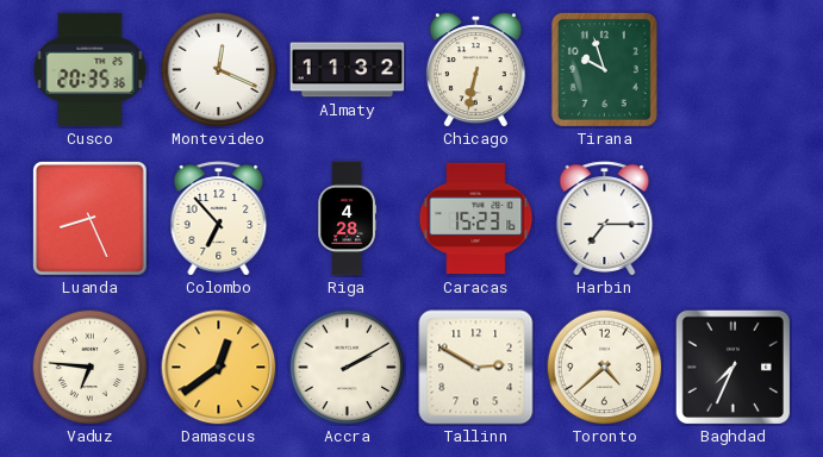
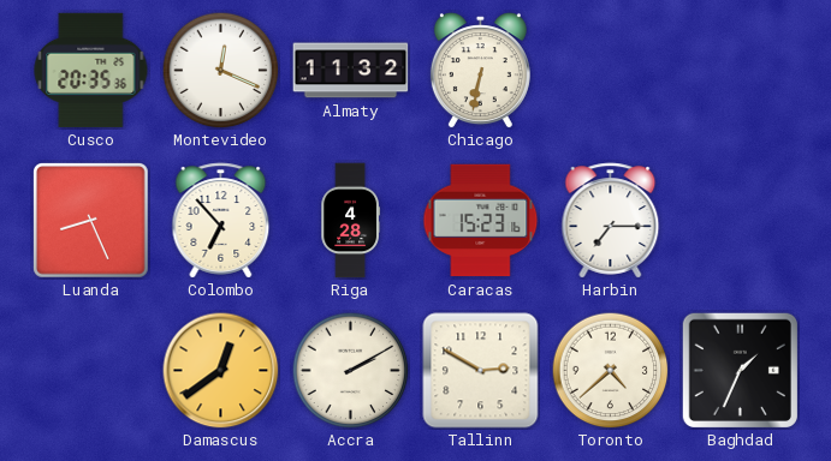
Tirana: 9:57 -> none (604, 69)
Vaduz: 6:46 -> none (89, 367)
Baghdad: 7:34 -> 1:34 (740, 370)
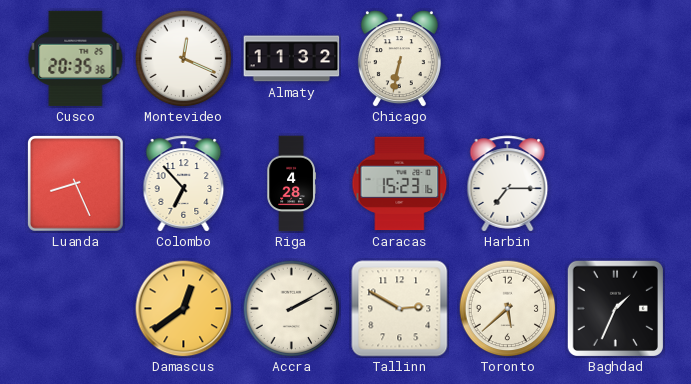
Toronto: 4:38 -> 5:38 (507, 308)
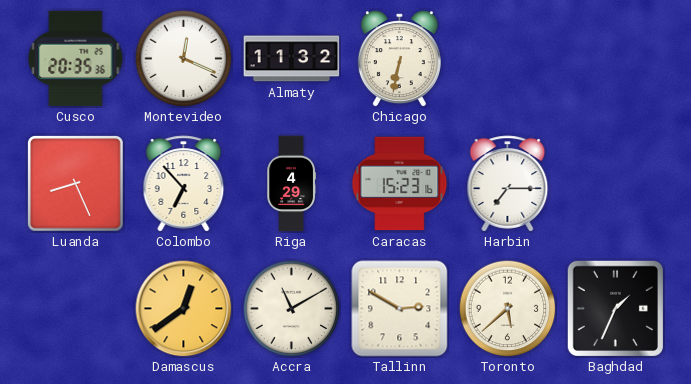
Riga: 4:28 -> 4:29 (291, 184)
Accra: 2:10 -> 11:10 (291, 308)
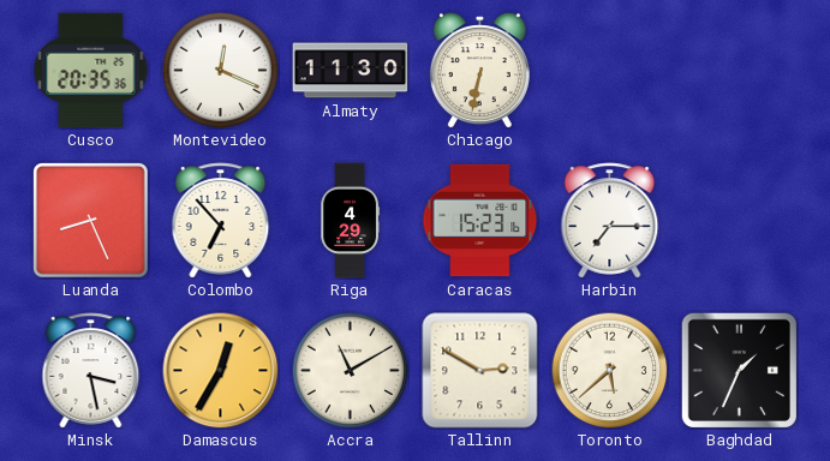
Almaty: 11:32 -> 11:30 (351, 71)
Minsk: none -> 3:28 (91, 371)
Damascus: 12:39 -> 12:35 (221, 371)
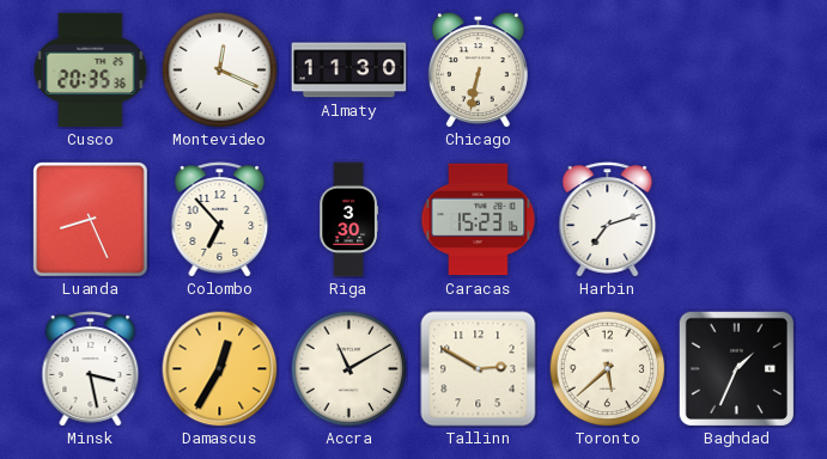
Riga: 4:29 -> 3:30 (348, 220)
Harbin: 7:15 -> 7:12 (608, 220)
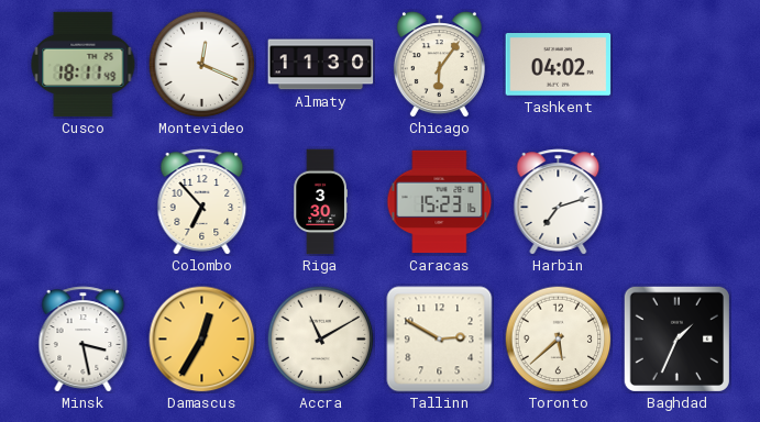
Cusco: 20:35 -> 18:11 (84, 64)
Chicago: 6:32 -> 6:06 (439, 65)
Tashkent: none -> 04:02 (559, 65)
Luanda: 8:26 -> none (91, 220)
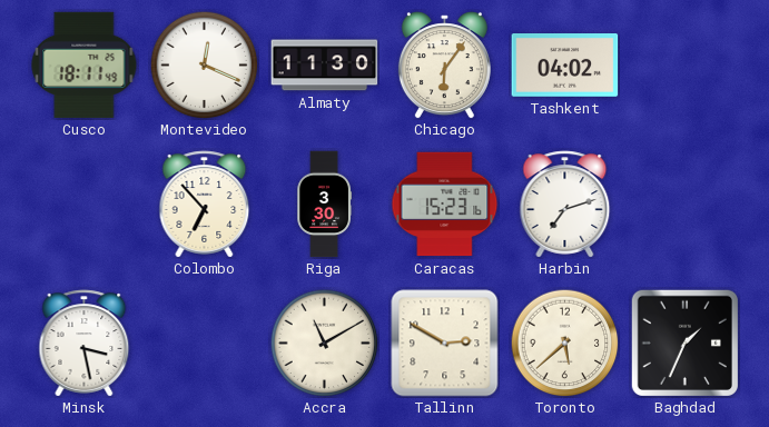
Damascus: 12:35 -> none (202, 340)
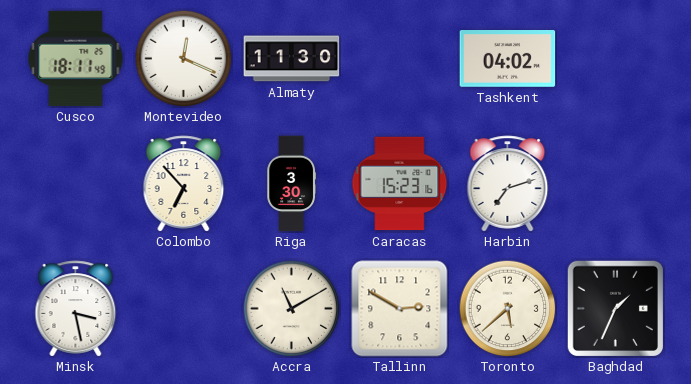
Chicago: 6:06 -> none (444, 66)
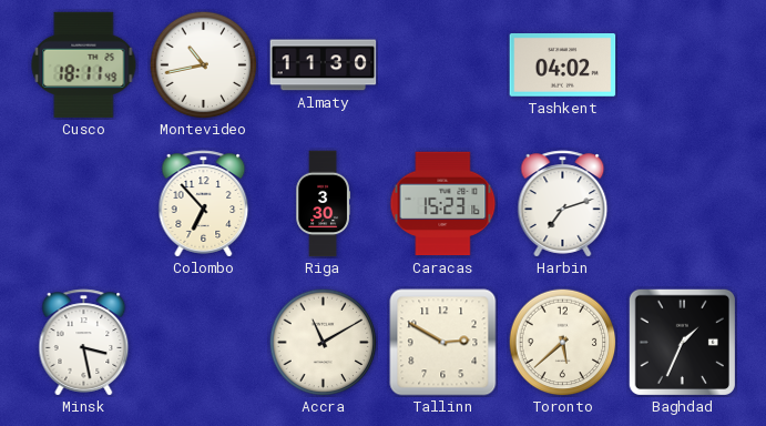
Montevideo: 12:19 -> 10:43 (203, 64)
